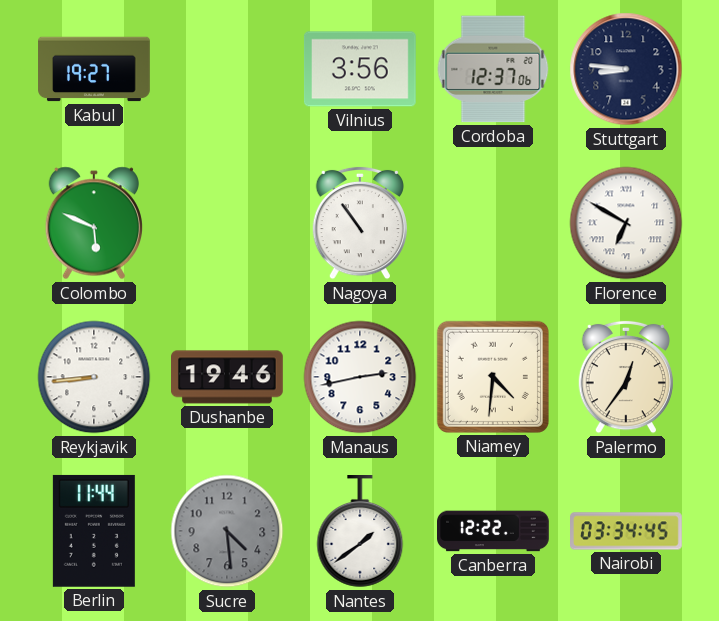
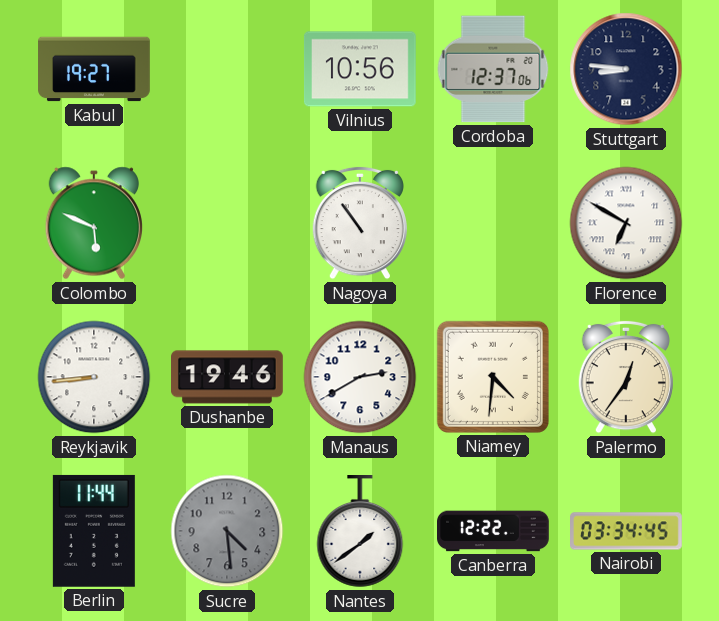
Vilnius: 3:56 -> 10:56 (360, 69)
Manaus: 2:43 -> 2:40 (360, 377)
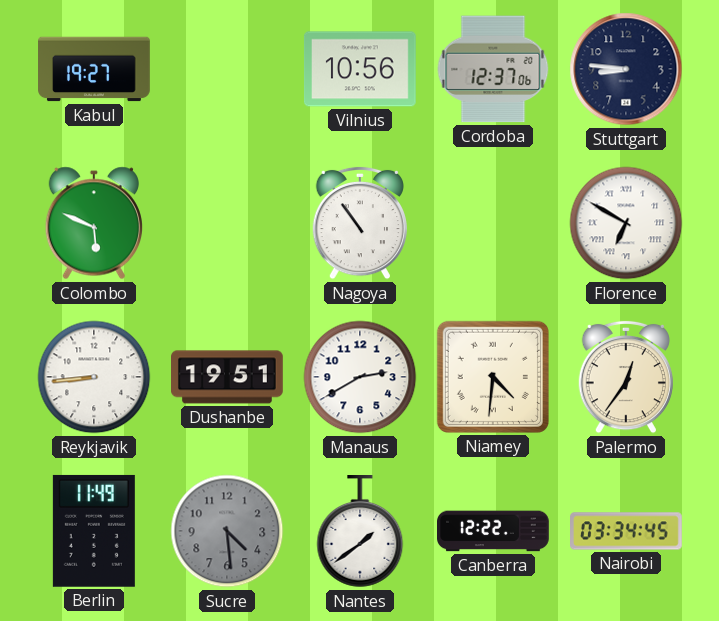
Dushanbe: 19:46 -> 19:51 (228, 377)
Berlin: 11:44 -> 11:49 (94, 531)
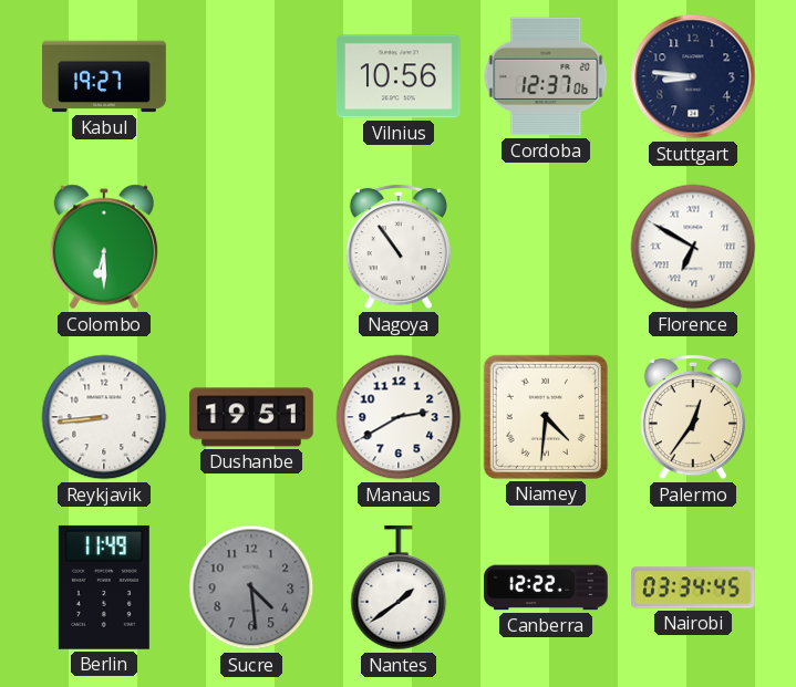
Colombo: 5:49 -> 6:30 (103, 247)
